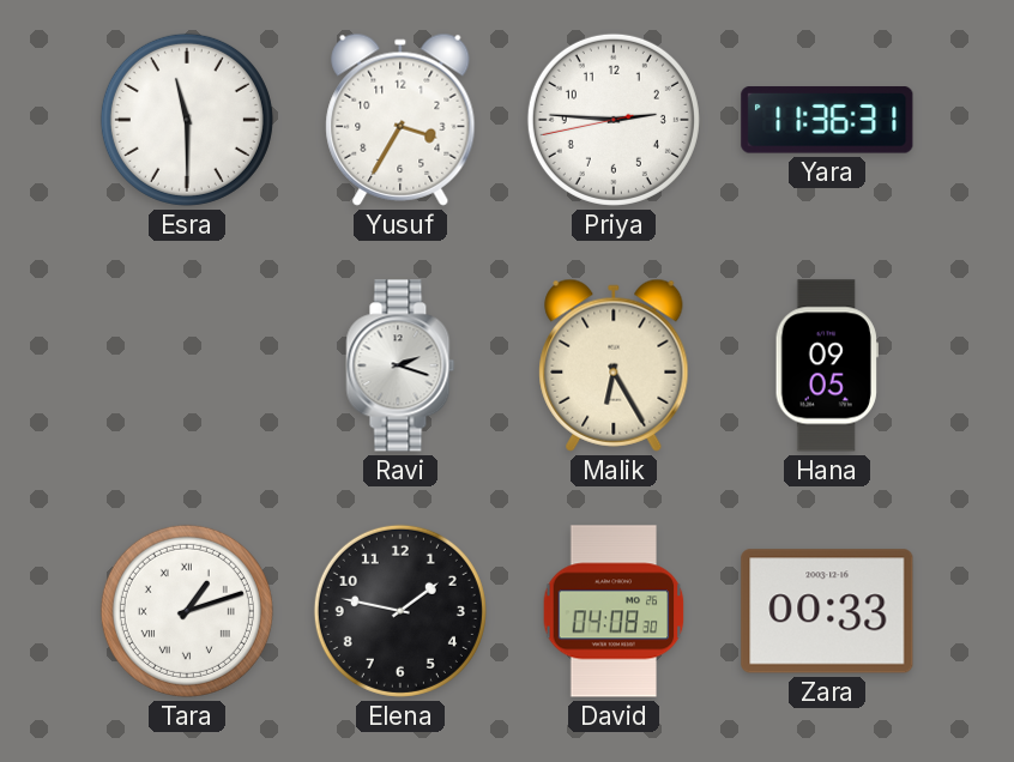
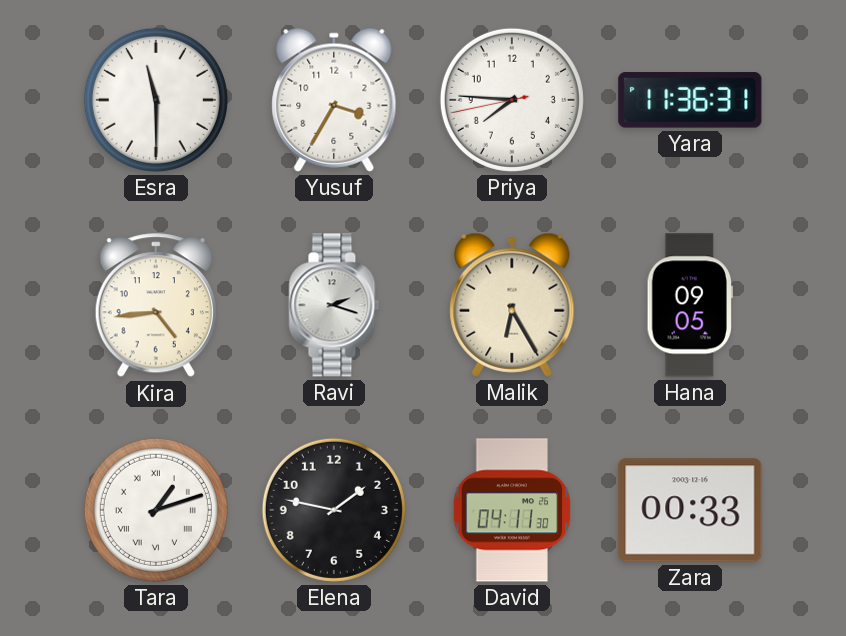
Priya: 2:45 -> 7:45 (512, 100)
Kira: none -> 4:44 (156, 306)
David: 04:08 -> 04:11 (512, 510)
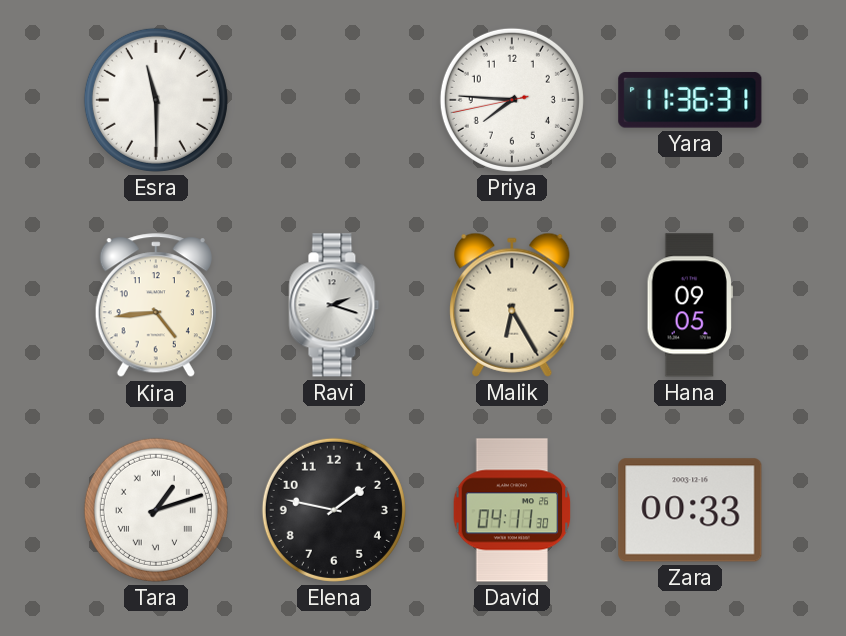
Yusuf: 3:35 -> none (334, 100)
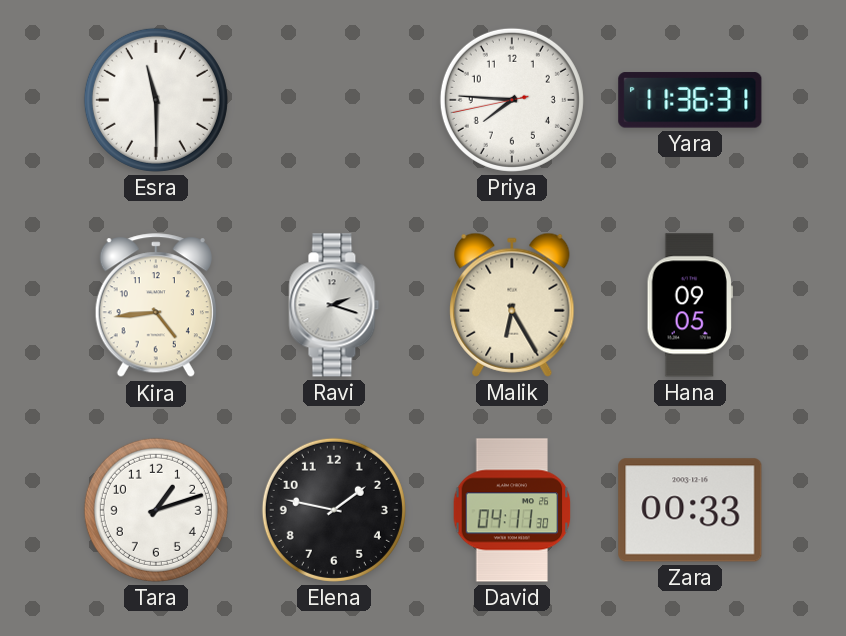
Tara numerals: Roman -> Arabic (156, 510)
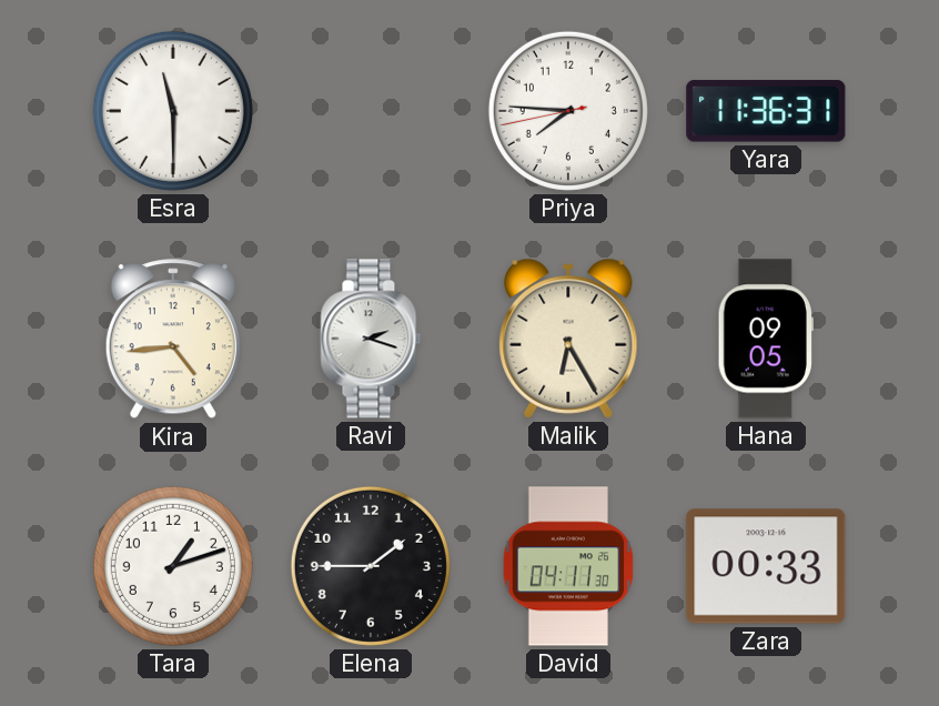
Elena: 1:47 -> 1:45 (371, 566)
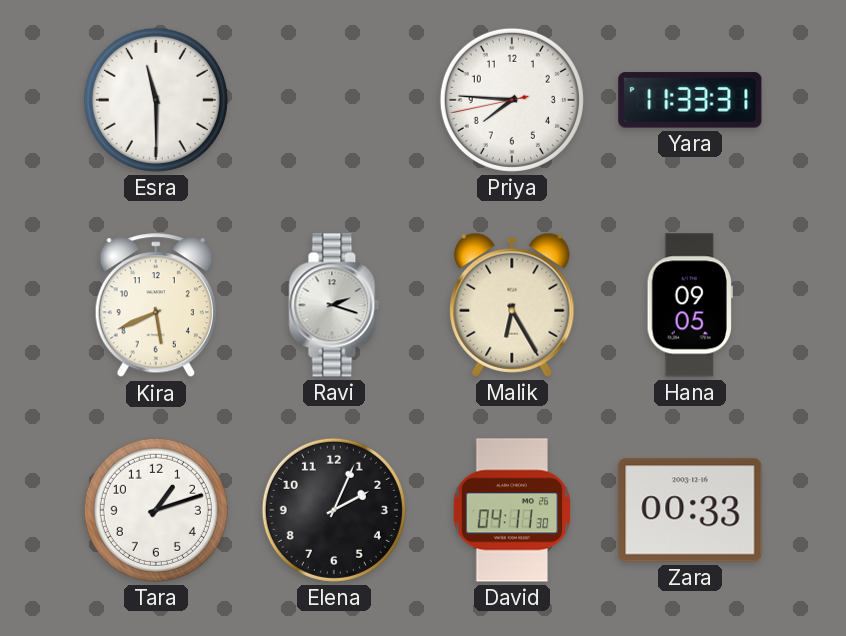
Yara: 11:36 -> 11:33 (690, 100)
Kira: 4:44 -> 5:41 (156, 306)
Elena: 1:45 -> 2:04 (334, 510)
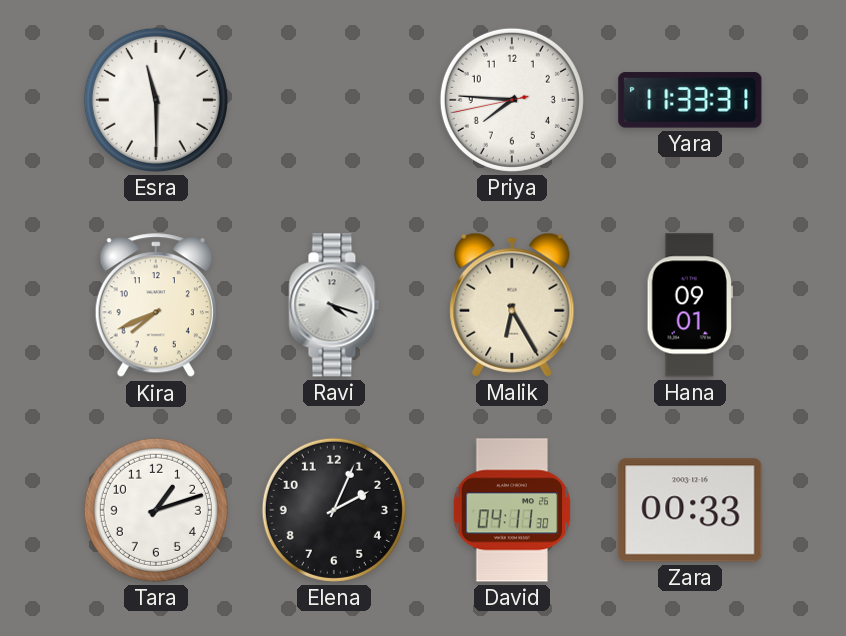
Kira: 5:41 -> 7:41 (156, 306)
Ravi: 2:18 -> 4:18 (334, 305)
Hana: 09:05 -> 09:01 (690, 305)
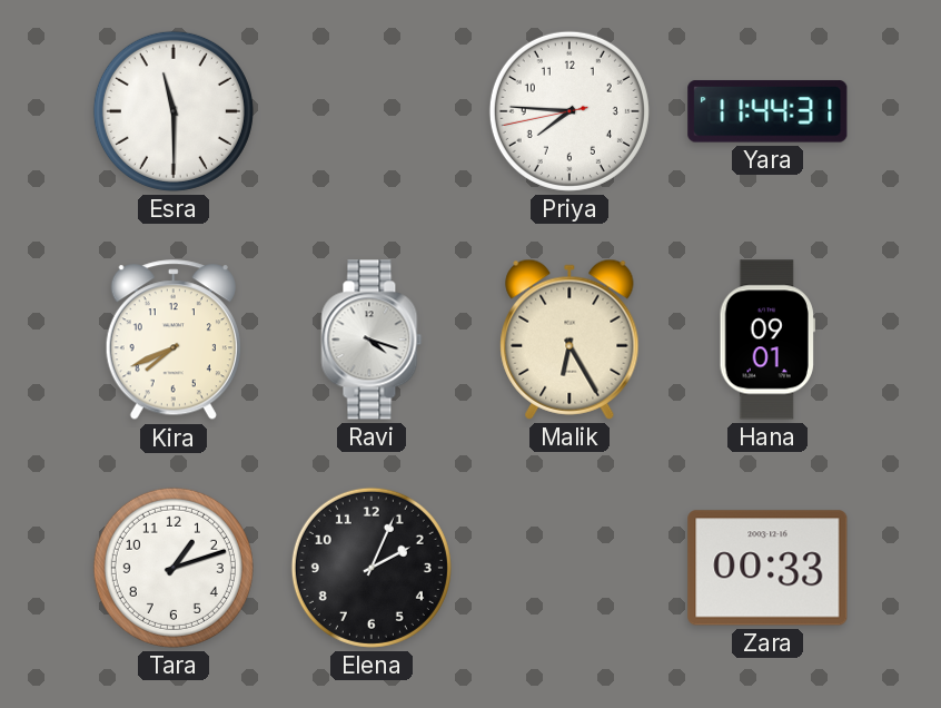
Yara: 11:33 -> 11:44 (767, 111)
David: 04:11 -> none (512, 510)
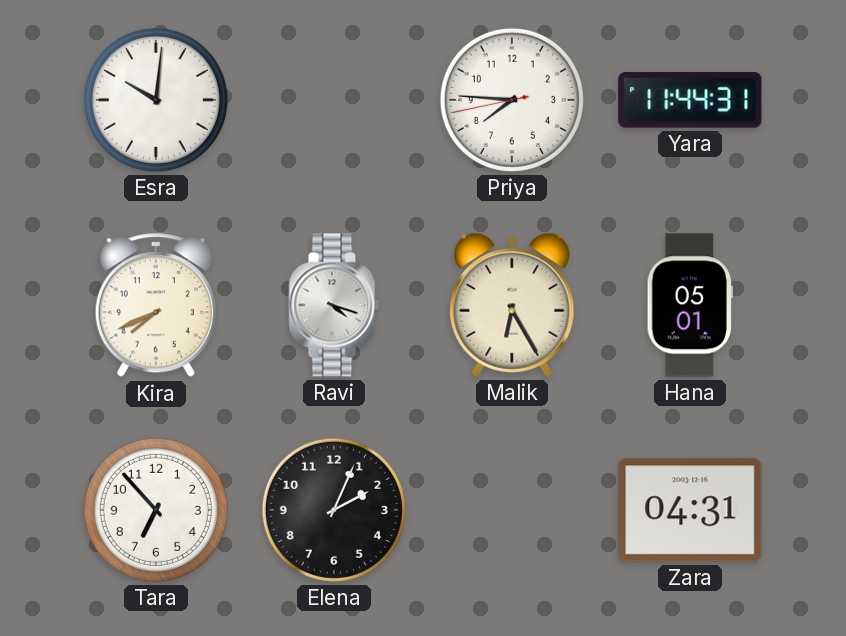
Esra: 11:30 -> 10:01 (156, 100)
Hana: 09:01 -> 05:01 (690, 305)
Tara: 1:12 -> 6:53 (156, 510)
Zara: 00:33 -> 04:31 (690, 510)
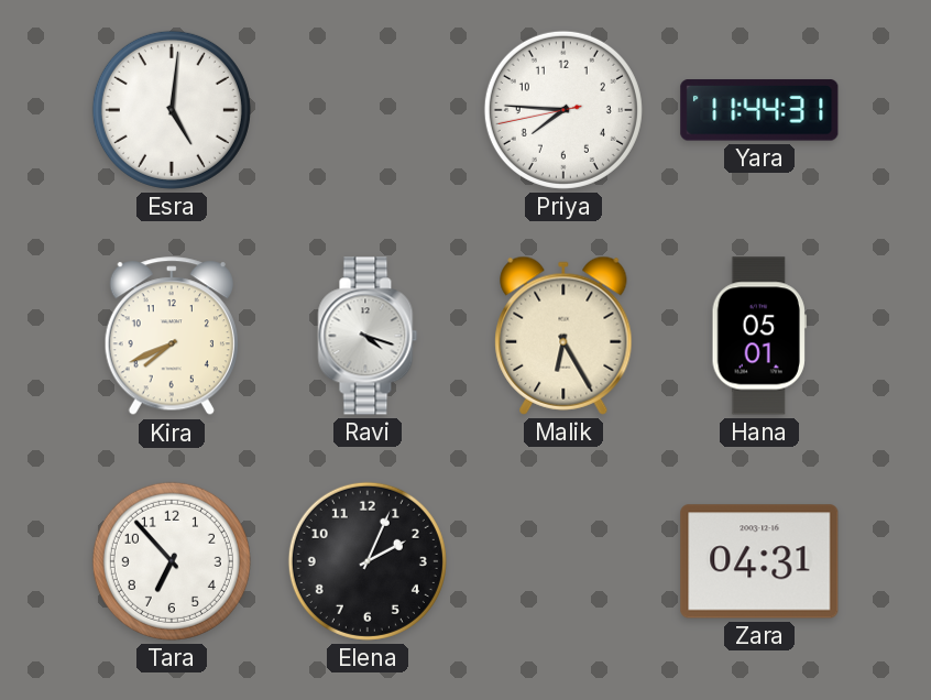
Esra: 10:01 -> 5:01 (172, 110)
